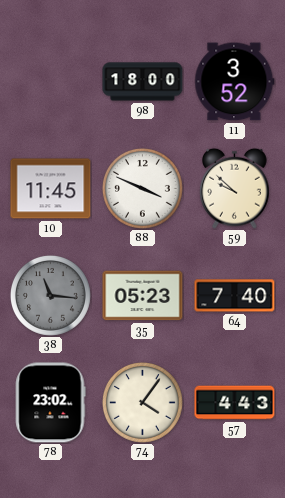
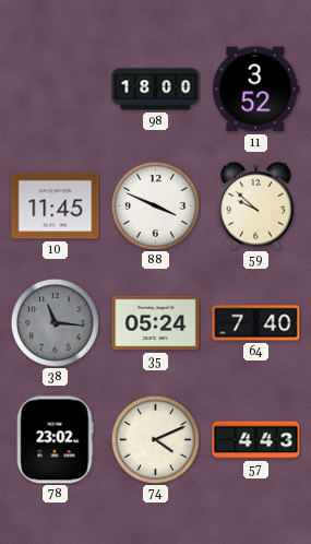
35: 05:23 -> 05:24 (156, 323)
74: 4:06 -> 4:11 (155, 439)
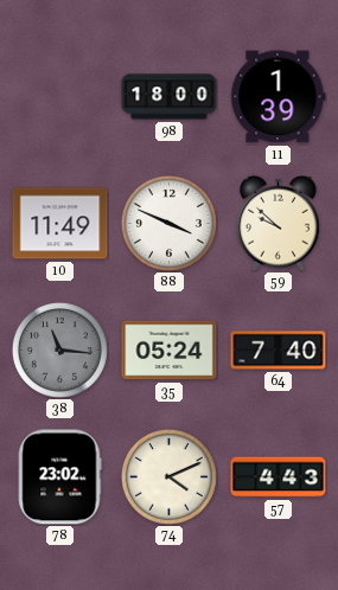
11: 3:52 -> 1:39 (279, 97)
10: 11:45 -> 11:49 (60, 224)
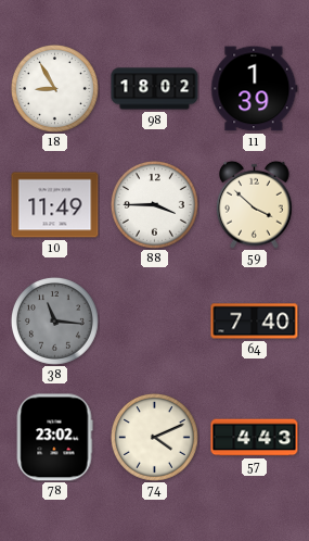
18: none -> 8:55 (54, 88)
98: 18:00 -> 18:02 (155, 89)
88: 3:49 -> 3:45 (154, 204)
59: 9:52 -> 3:52 (255, 204)
35: 05:24 -> none (170, 351)
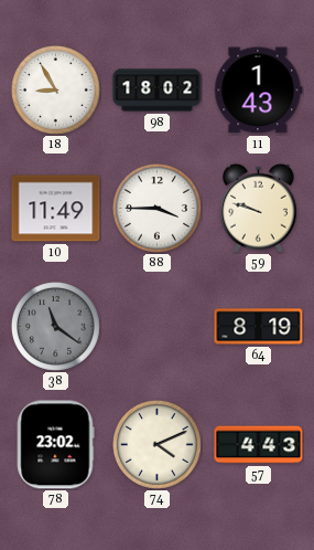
11: 1:39 -> 1:43 (259, 91)
59: 3:52 -> 9:48 (259, 208)
38: 11:16 -> 11:21 (55, 326)
64: 7:40 -> 8:19 (259, 327)
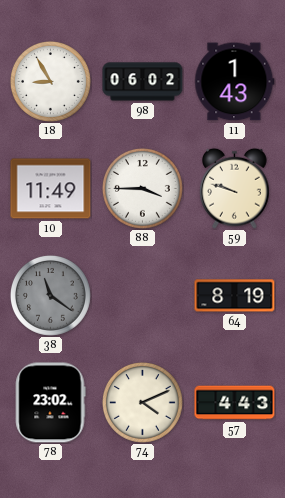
98: 18:02 -> 06:02 (143, 82)
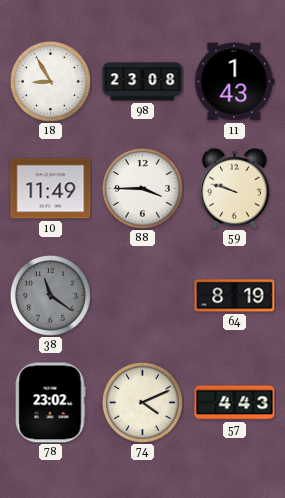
98: 06:02 -> 23:08 (143, 82)
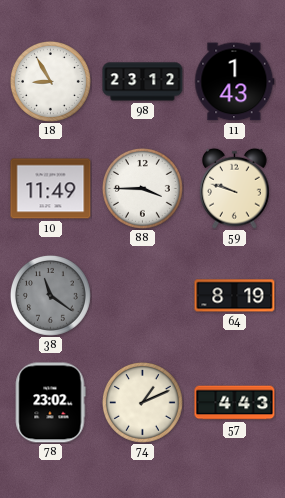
98: 23:08 -> 23:12 (143, 82)
74: 4:11 -> 1:11 (142, 402)
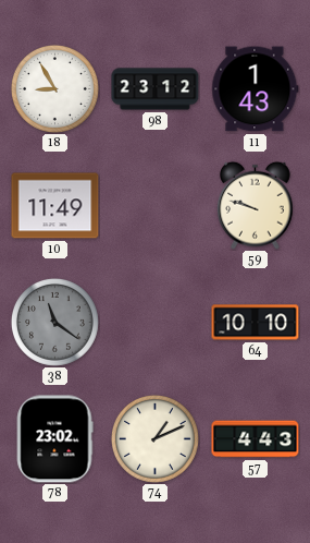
88: 3:45 -> none (142, 188)
64: 8:19 -> 10:10 (256, 323)
